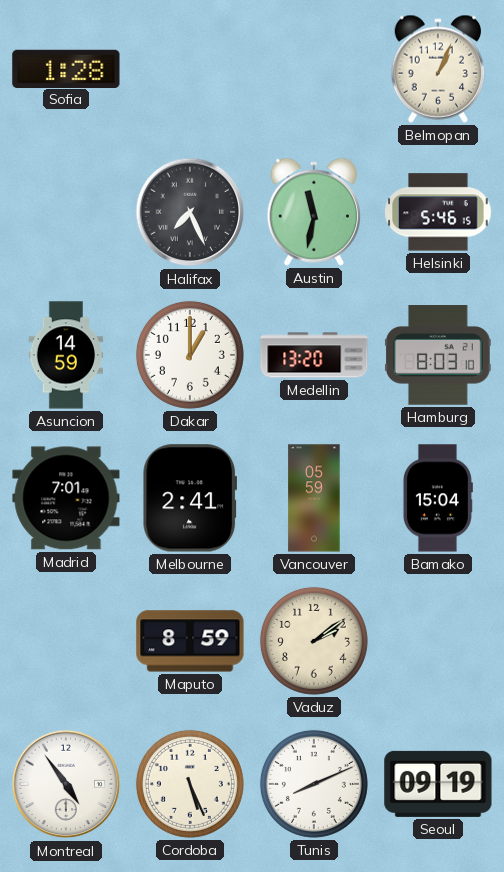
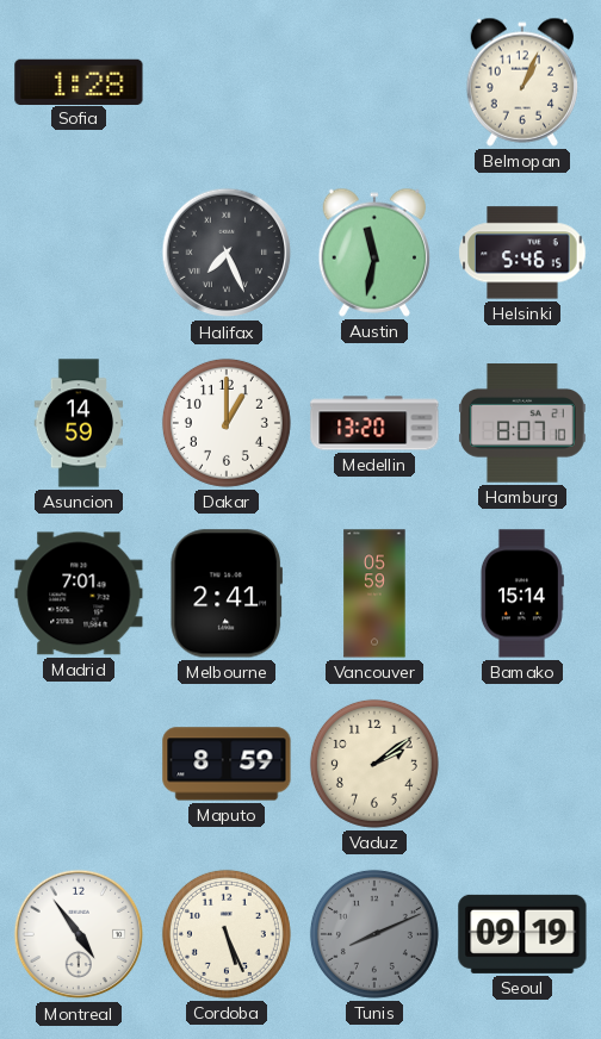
Hamburg: 8:03 -> 8:07 (522, 423)
Bamako: 15:04 -> 15:14 (521, 593)
Tunis dial: white -> grey (374, 934)
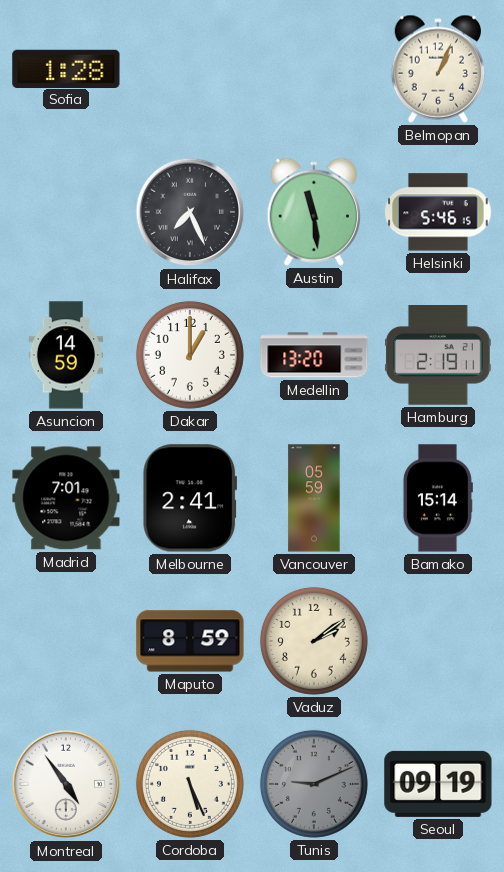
Austin: 11:32 -> 11:29 (314, 212)
Hamburg: 8:07 -> 2:19 (438, 355)
Tunis: 8:11 -> 9:11 (314, 784)
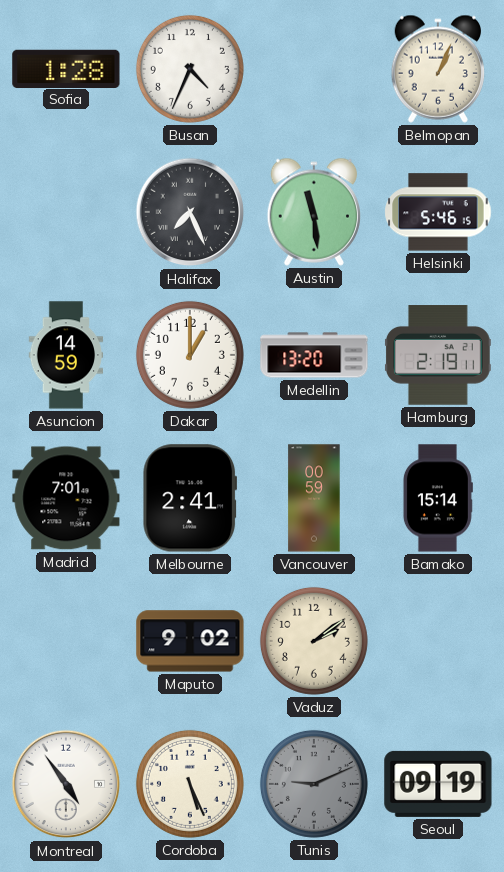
Busan: none -> 4:34 (190, 69)
Vancouver: 05:59 -> 00:59 (314, 498)
Maputo: 8:59 -> 9:02 (190, 641)
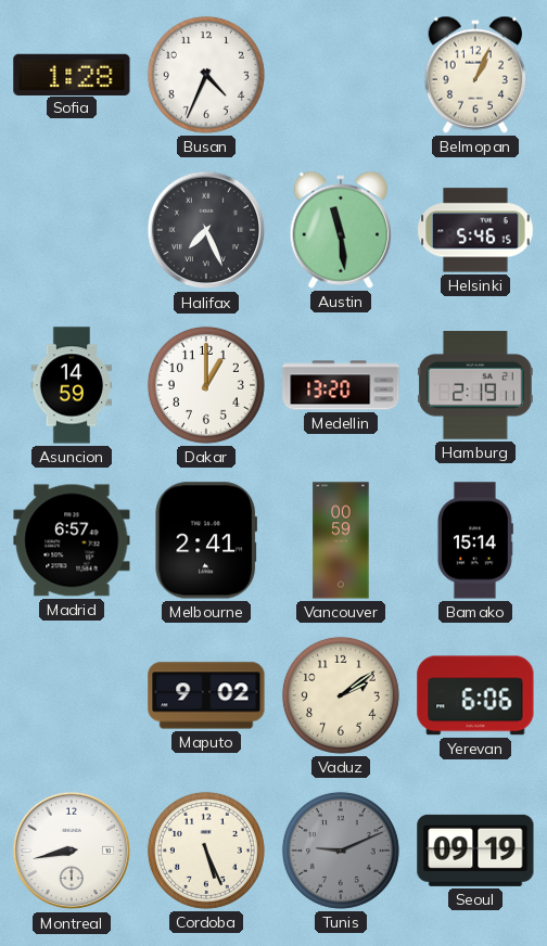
Madrid: 7:01 -> 6:57 (72, 540)
Yerevan: none -> 6:06 (475, 695)
Montreal: 4:54 -> 8:43 (72, 851)
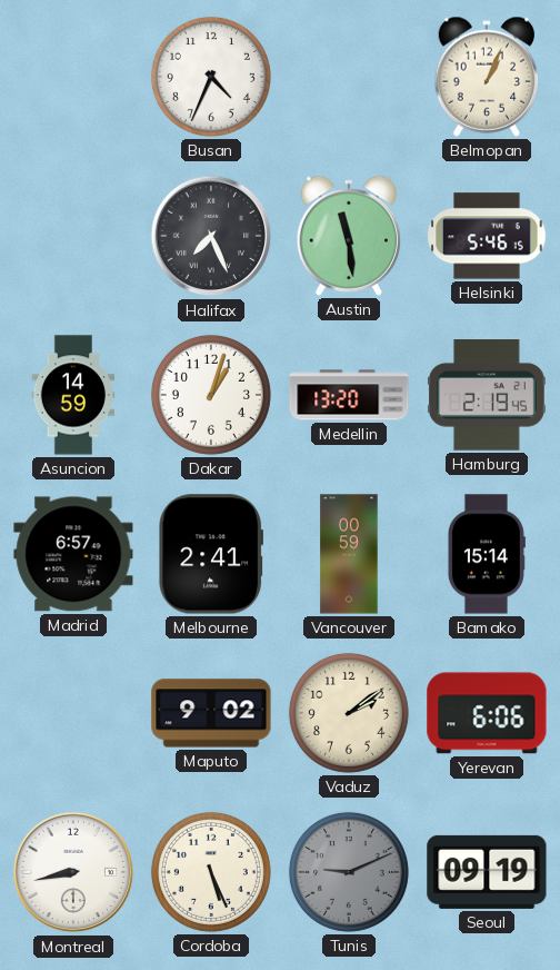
Sofia: 1:28 -> none (72, 74)
Dakar: 1:00 -> 1:03 (211, 395)
Hamburg: 2:19:11 -> 2:19:45 (487, 395)
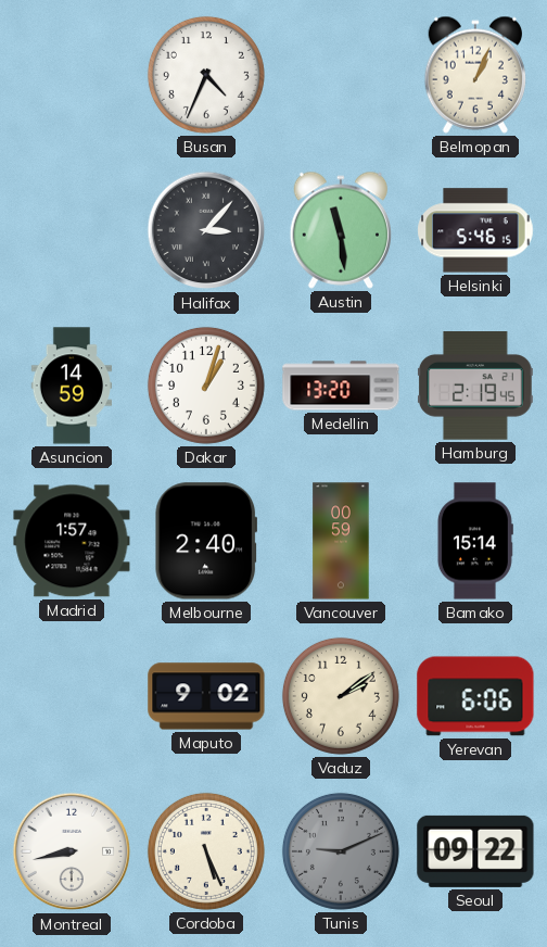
Halifax: 7:26 -> 3:07 (206, 230)
Madrid: 6:57 -> 1:57 (72, 541)
Melbourne: 2:41 -> 2:40 (205, 541)
Seoul: 09:19 -> 09:22 (475, 851)
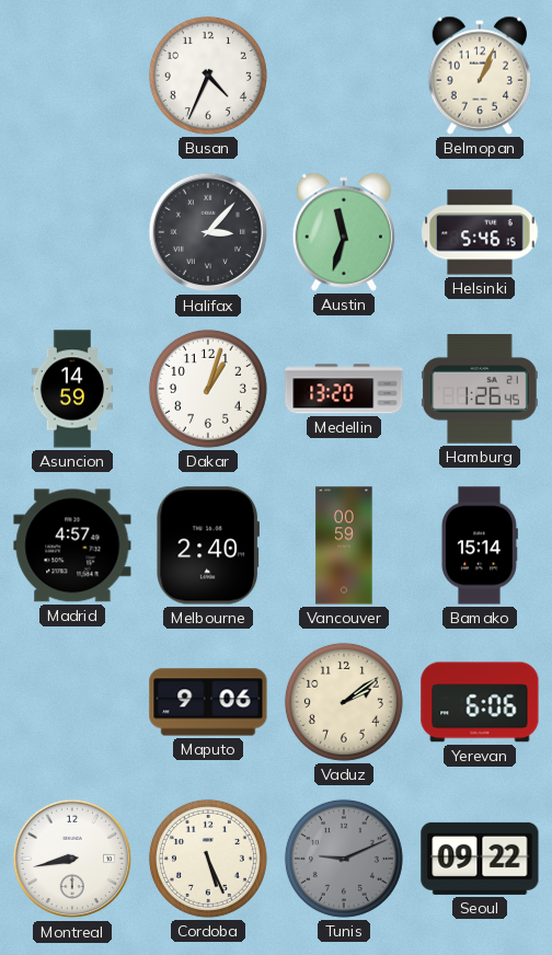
Austin: 11:29 -> 11:33 (344, 232)
Hamburg: 2:19 -> 1:26 (480, 389)
Madrid: 1:57 -> 4:57 (72, 545)
Maputo: 9:02 -> 9:06 (208, 702)
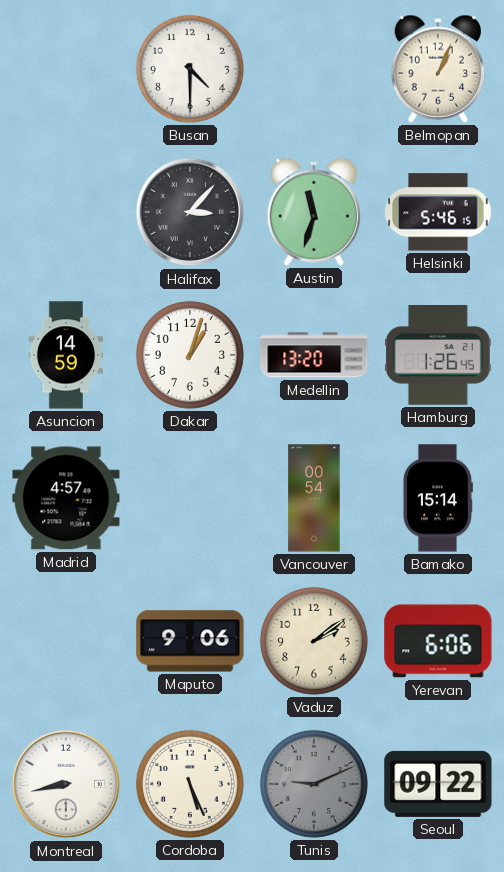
Busan: 4:34 -> 4:30 (190, 69)
Melbourne: 2:40 -> none (207, 545)
Vancouver: 00:59 -> 00:54 (314, 498)
